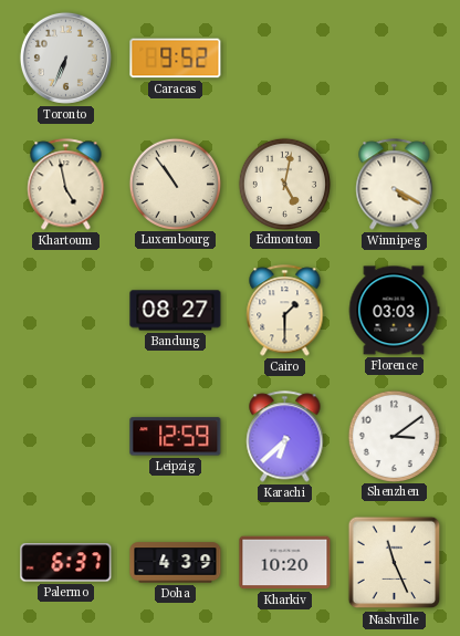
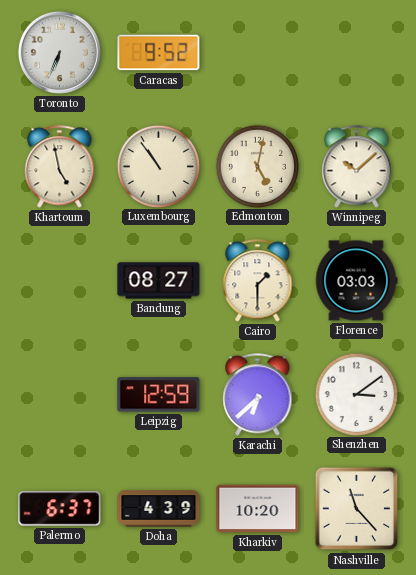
Winnipeg: 4:20 -> 10:08 (357, 167)
Nashville: 11:26 -> 11:23 (357, 509)
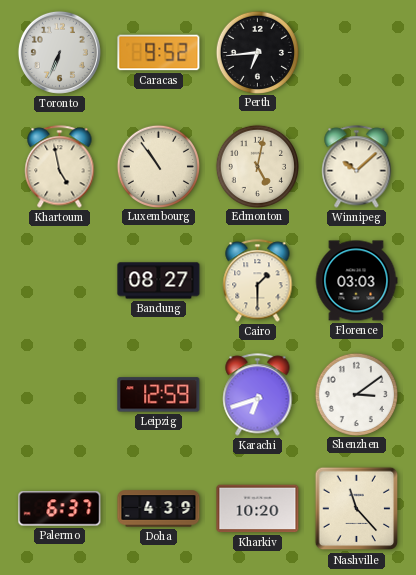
Perth: none -> 6:44 (257, 52)
Karachi: 6:38 -> 6:42 (258, 395)
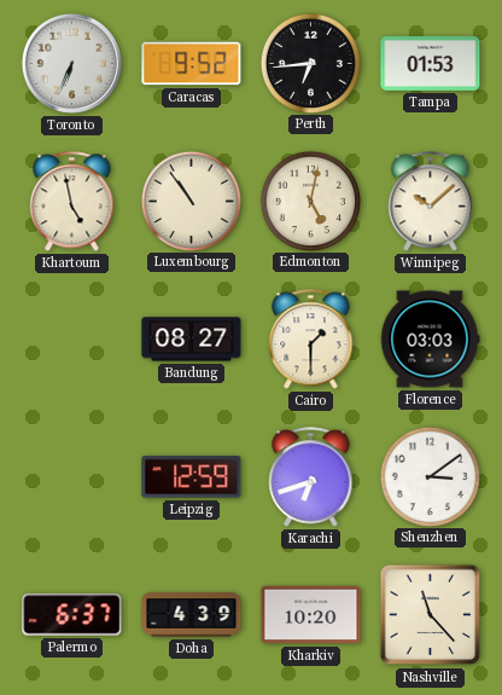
Tampa: none -> 01:53 (431, 63)
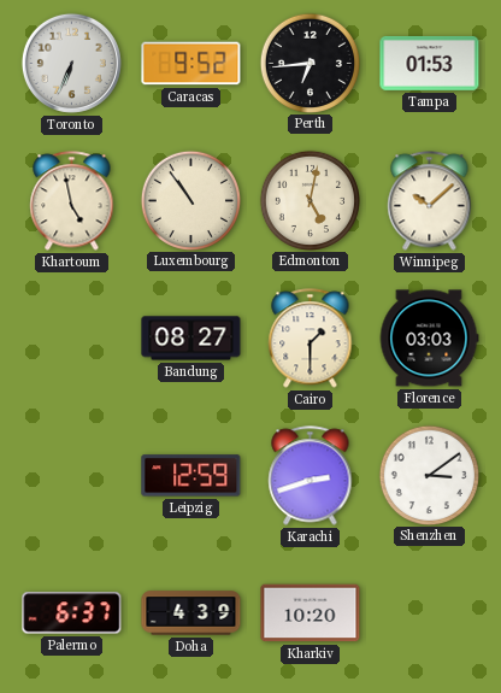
Karachi: 6:42 -> 2:42 (311, 476)
Nashville: 11:23 -> none (431, 615)
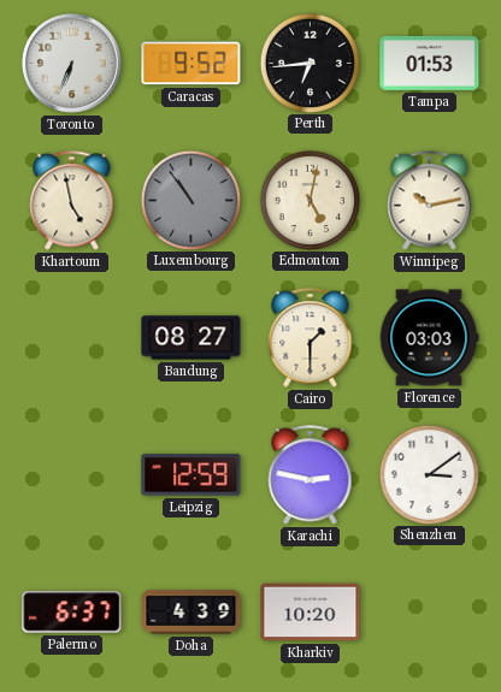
Luxembourg dial: cream -> grey (190, 200)
Winnipeg: 10:08 -> 10:13 (430, 201)
Karachi: 2:42 -> 2:47 (311, 475)
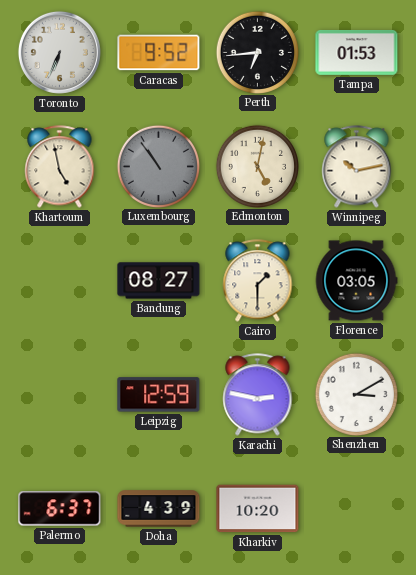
Florence: 03:03 -> 03:05 (356, 281)
Shenzhen: 3:09 -> 3:10 (356, 394)
